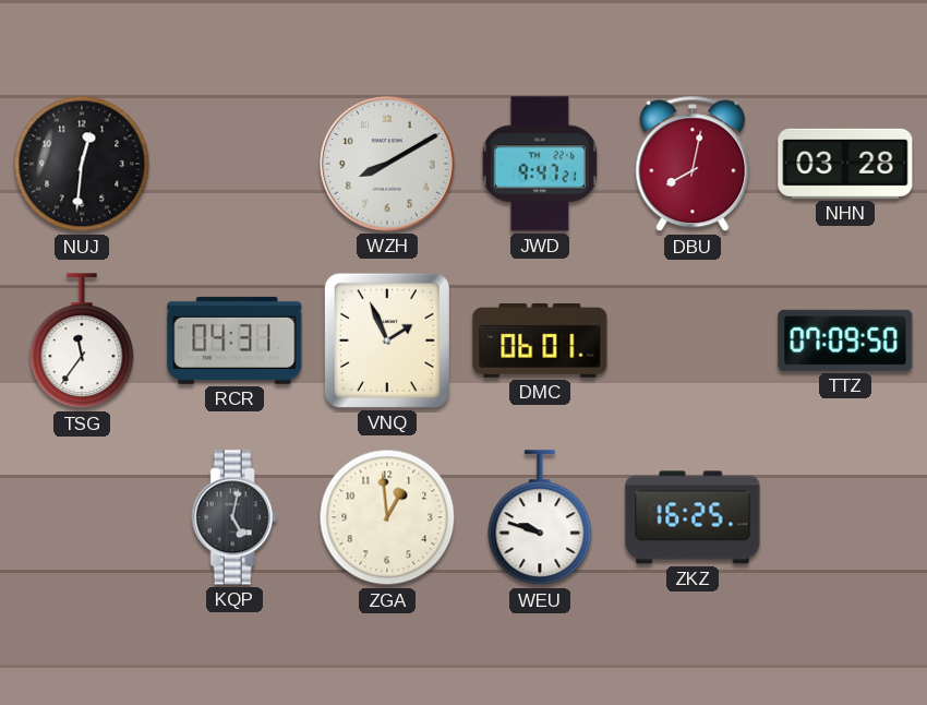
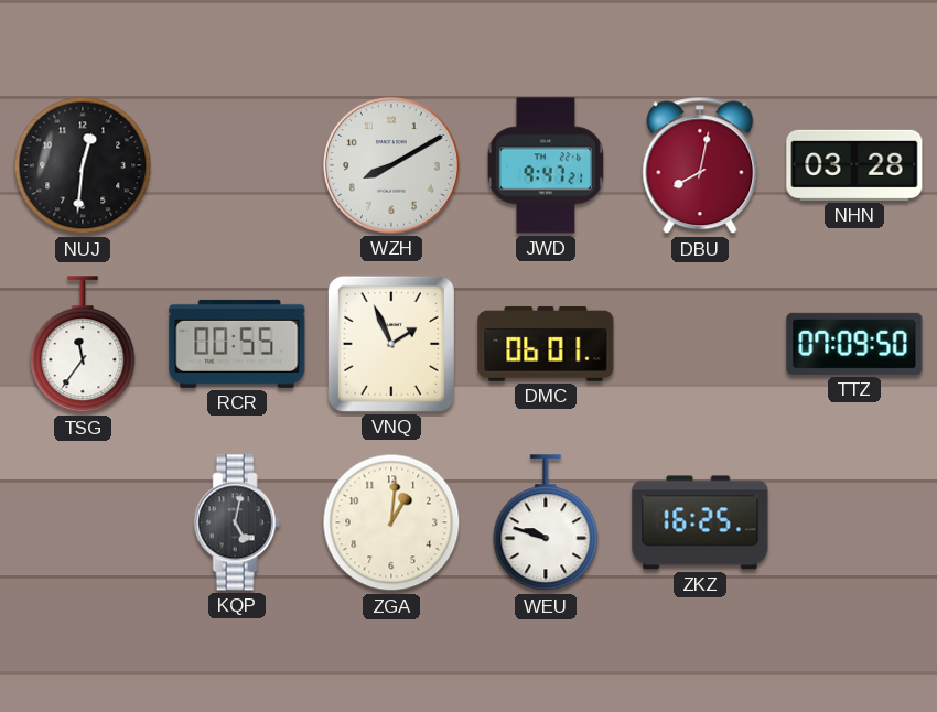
RCR: 04:31 -> 00:55 (237, 344)
ZGA: 12:59 -> 1:01 (391, 522)
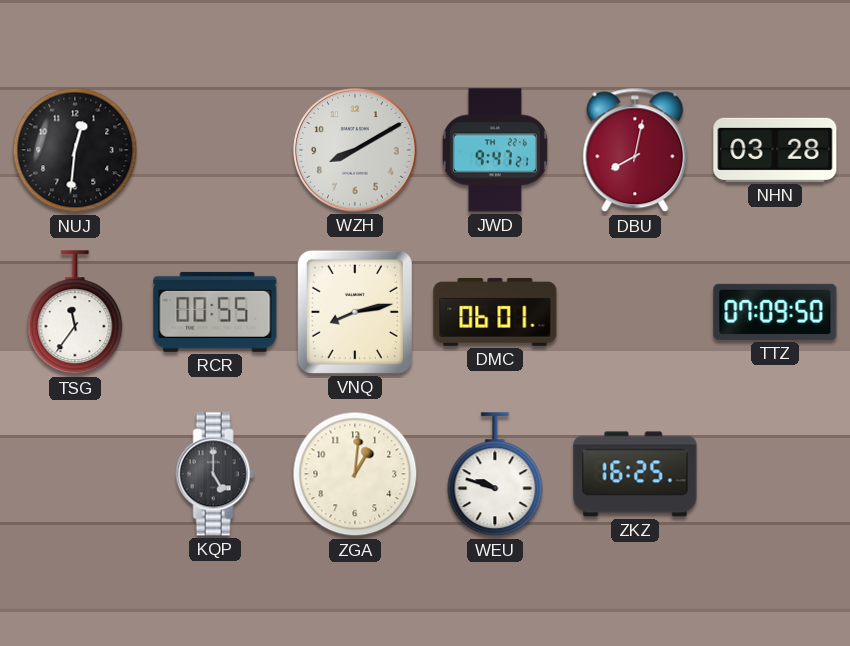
VNQ: 1:56 -> 8:13 (355, 312)
KQP: 5:02 -> 5:00 (215, 474)
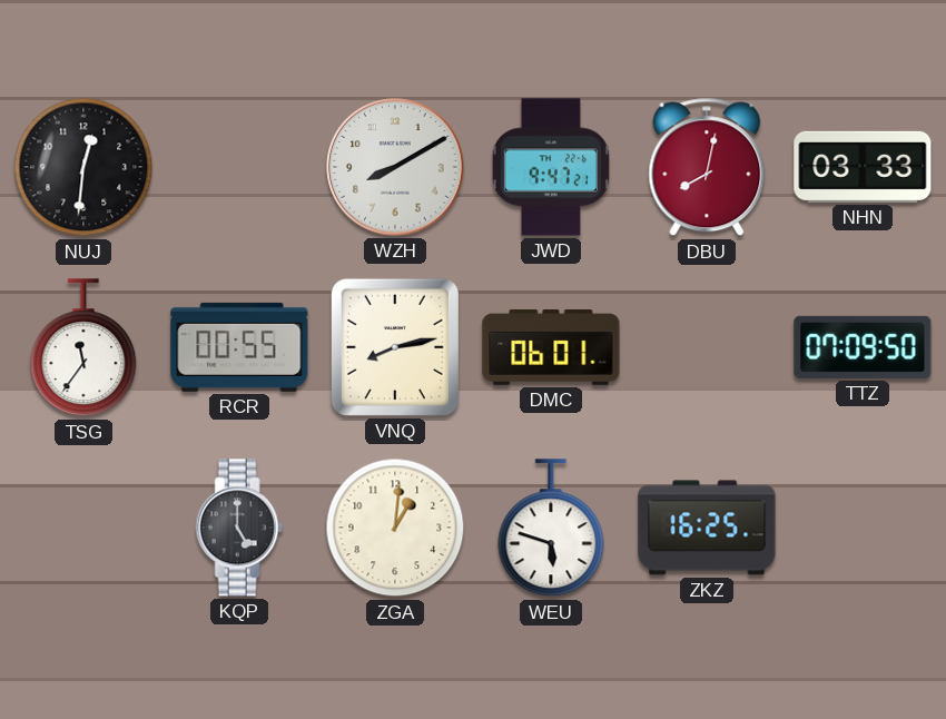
NHN: 03:28 -> 03:33 (863, 167)
WEU: 9:48 -> 5:48 (551, 529)
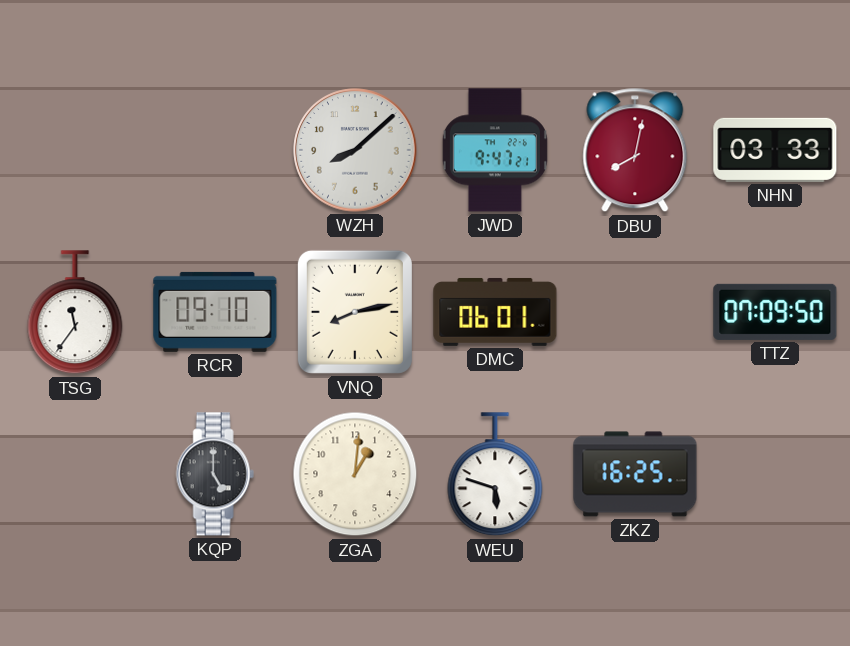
NUJ: 12:31 -> none (83, 167)
WZH: 8:10 -> 8:08 (355, 150)
RCR: 00:55 -> 09:10 (215, 312)
